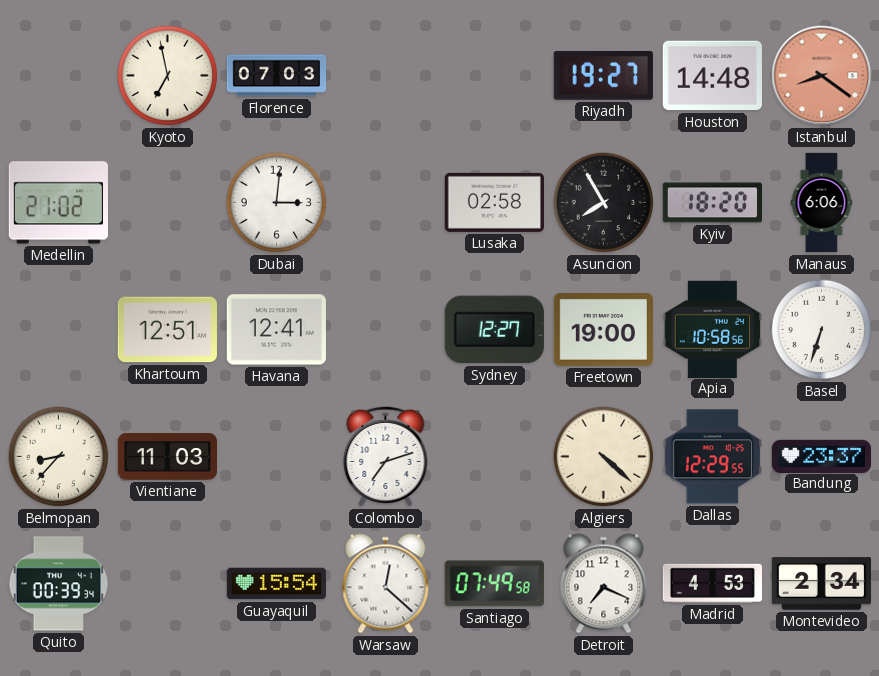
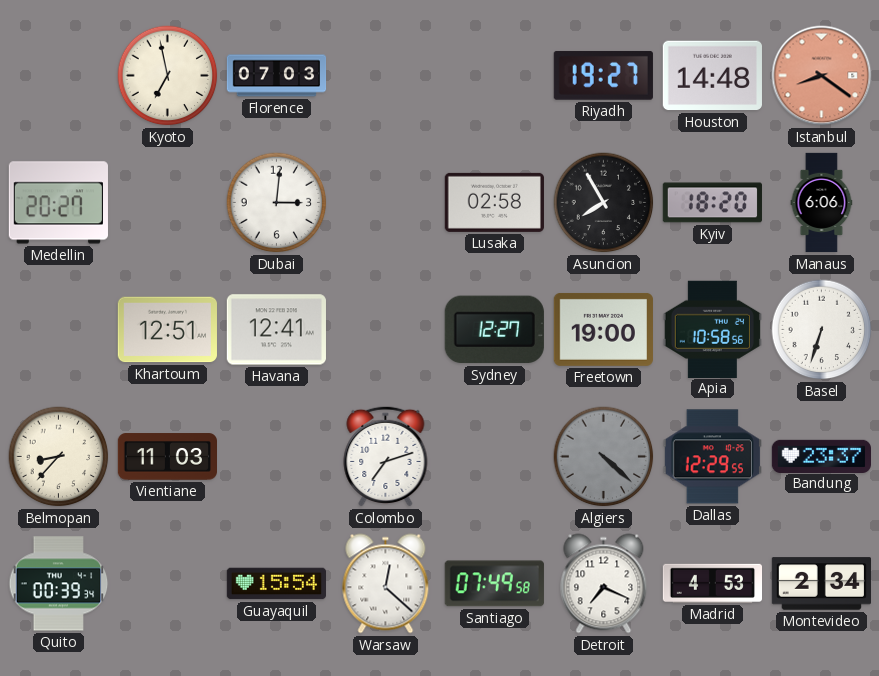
Medellin: 21:02 -> 20:27 (58, 203)
Algiers dial: cream -> grey (604, 457)
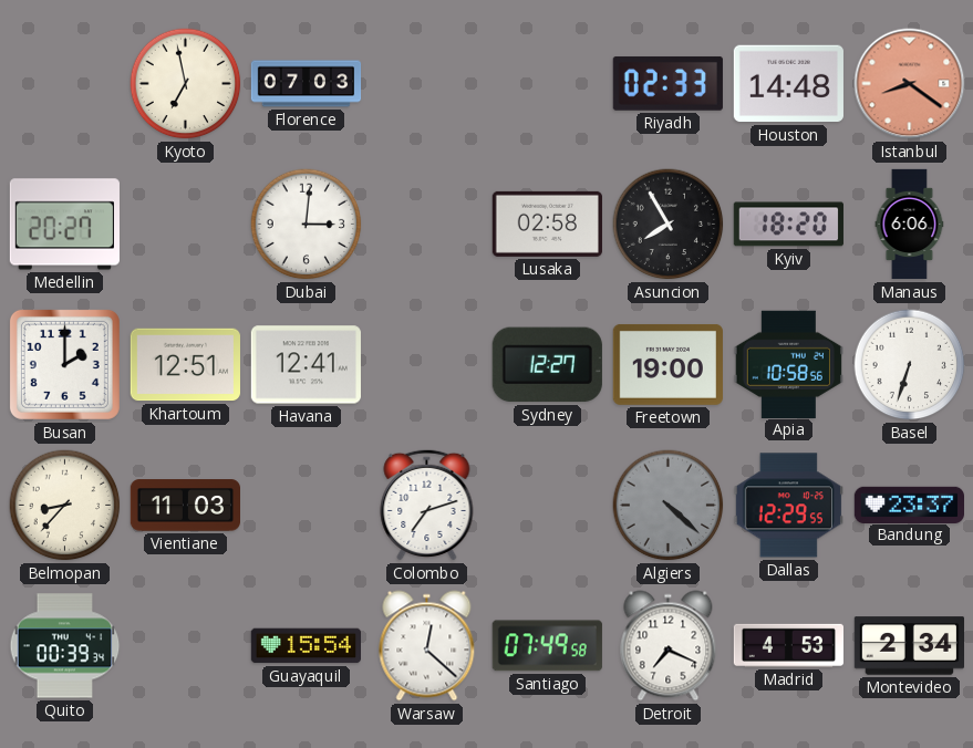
Riyadh: 19:27 -> 02:33 (667, 83)
Busan: none -> 2:00 (64, 364)
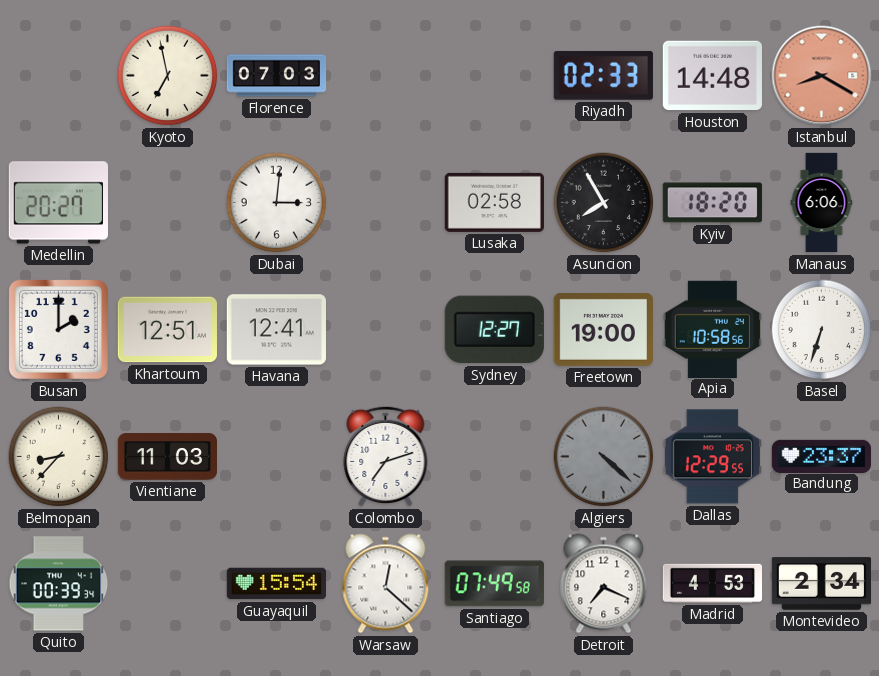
Istanbul: 8:21 -> 8:20 (822, 76)
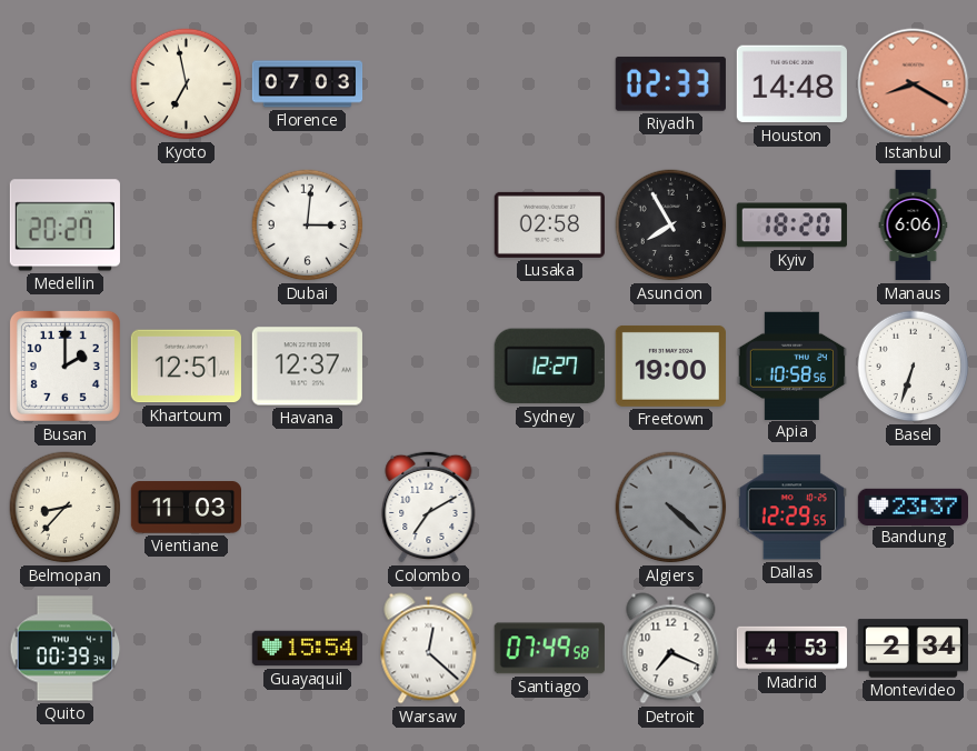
Havana: 12:41 -> 12:37 (307, 367)
Colombo: 7:12 -> 7:10 (429, 507)
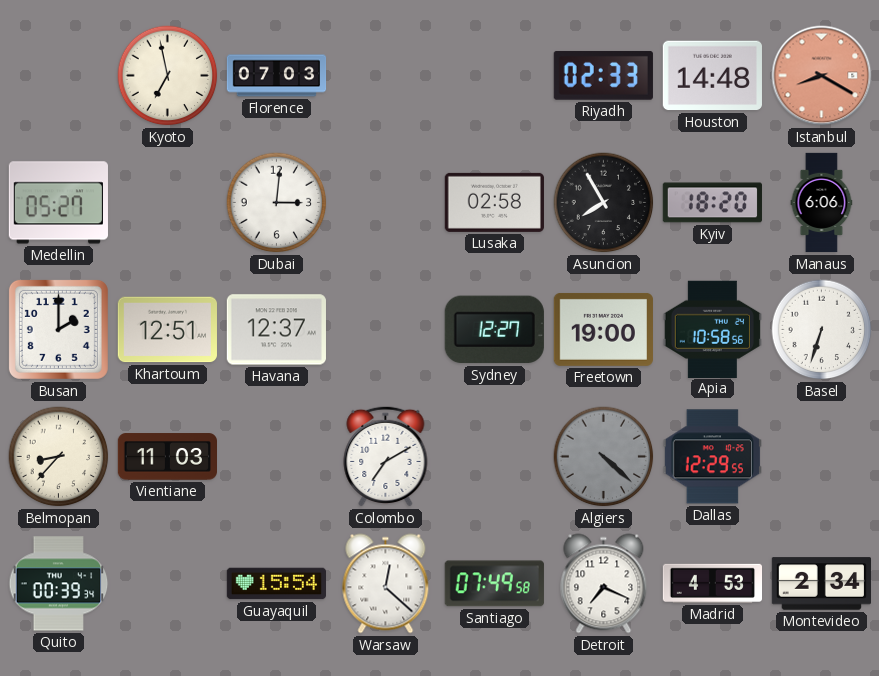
Medellin: 20:27 -> 05:27 (58, 203)
Bandung: 23:37 -> none (913, 507)
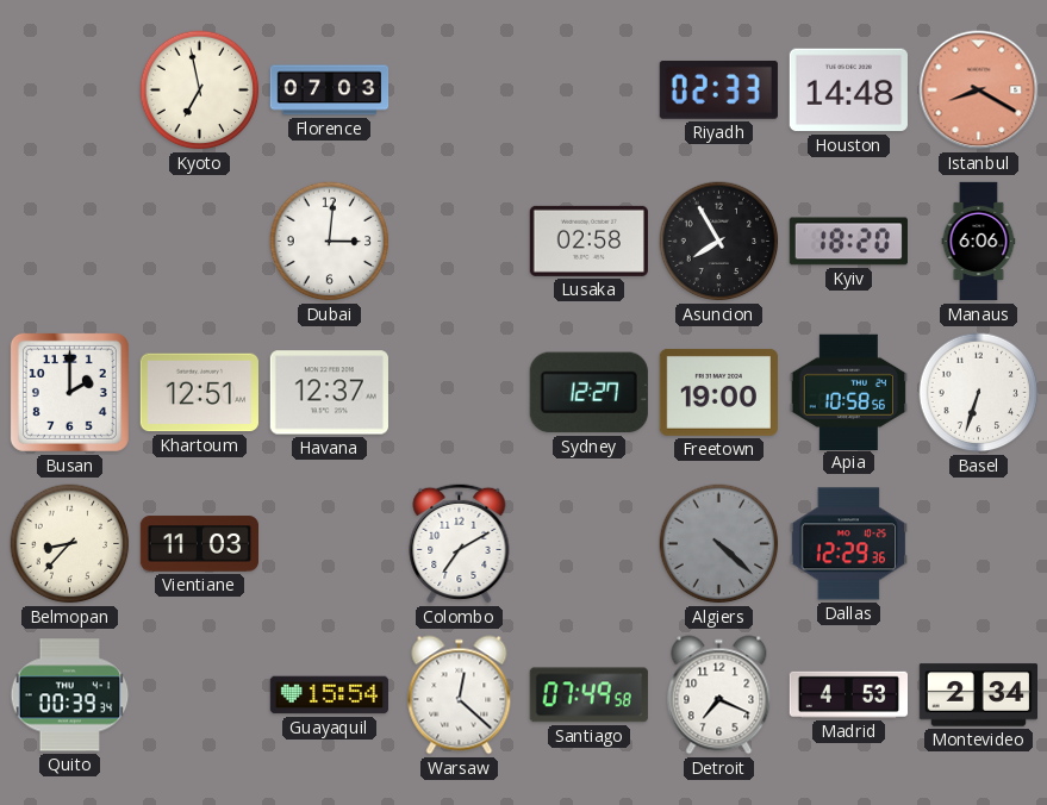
Medellin: 05:27 -> none (58, 203)
Dallas: 12:29:55 -> 12:29:36 (848, 544)
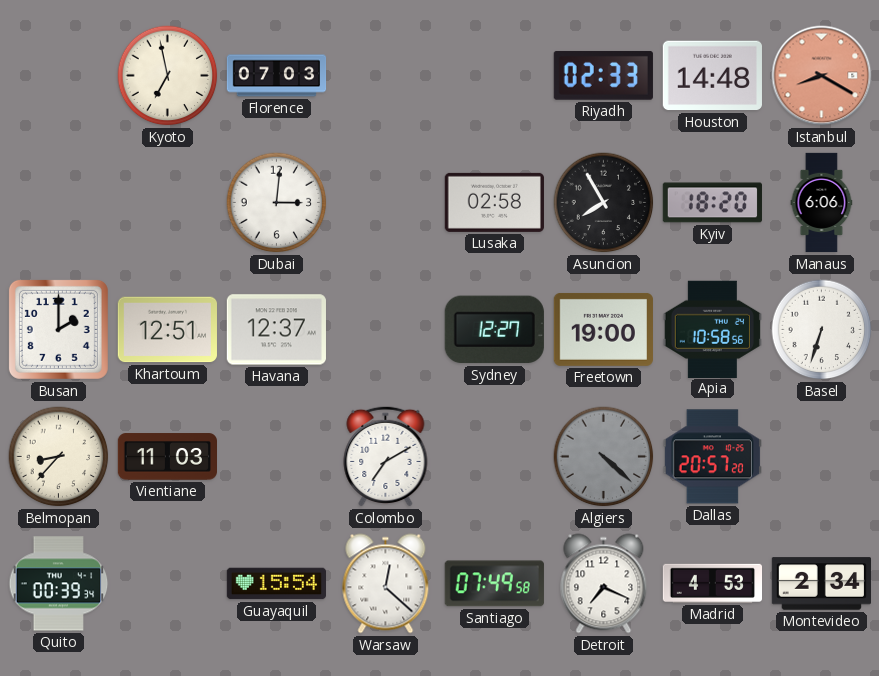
Dallas: 12:29 -> 20:57 (712, 457)
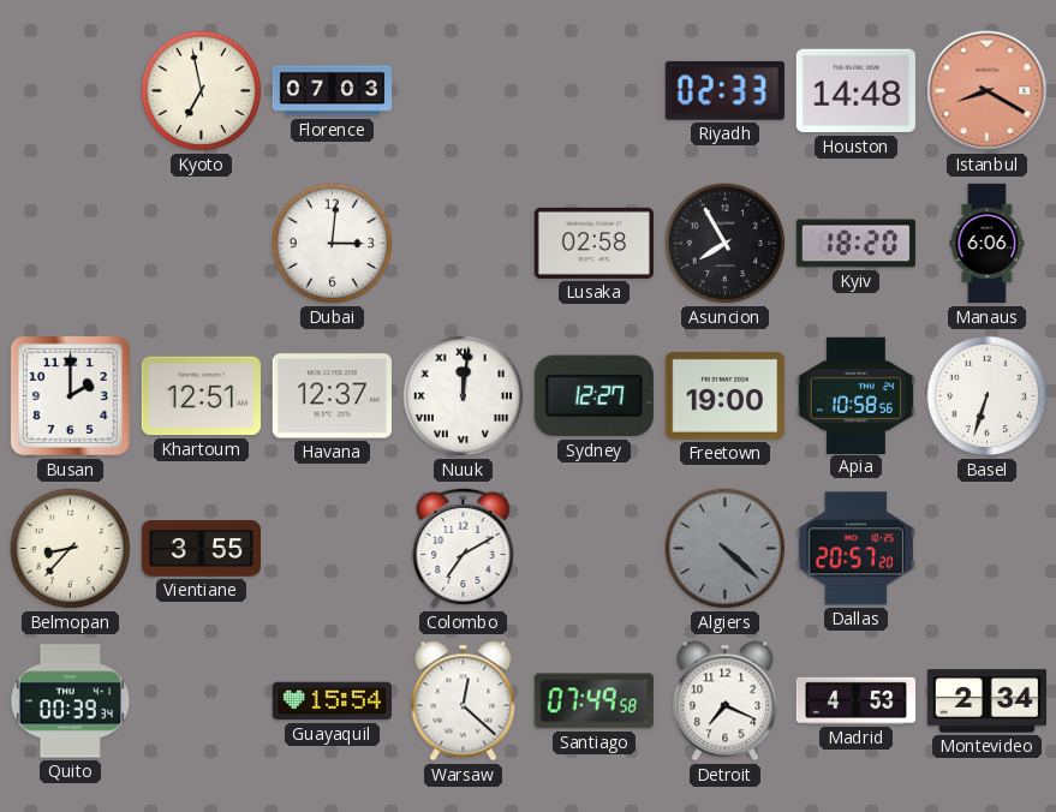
Nuuk: none -> 12:01 (464, 396)
Vientiane: 11:03 -> 3:55 (201, 549)
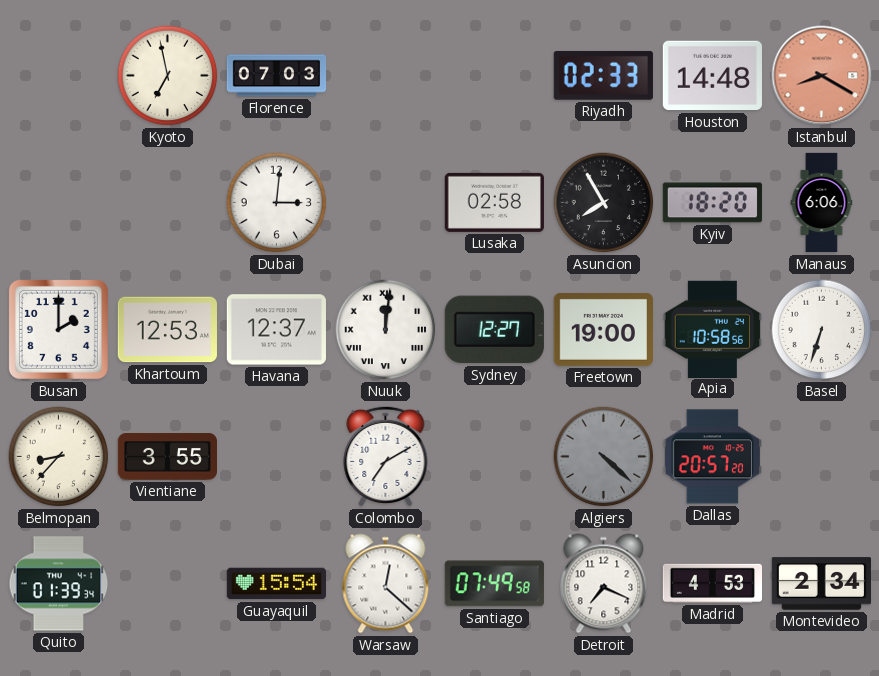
Khartoum: 12:51 -> 12:53 (167, 330)
Quito: 00:39 -> 01:39 (59, 584)
